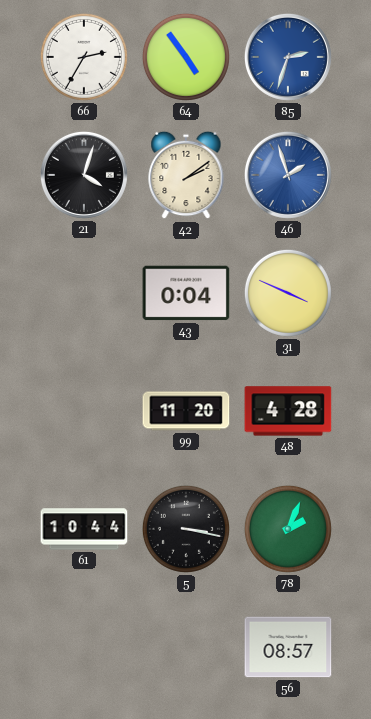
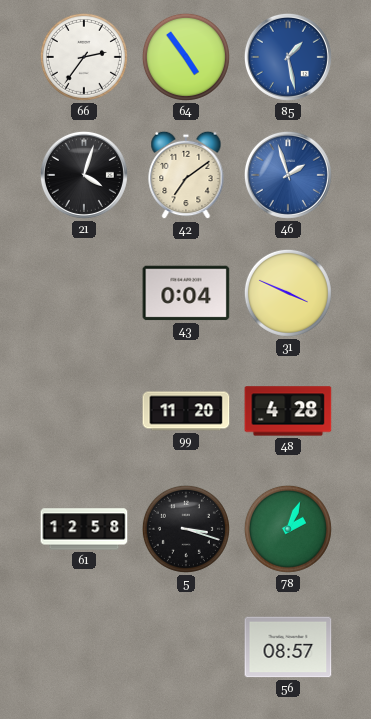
66: 2:35 -> 2:36 (84, 57)
85: 2:33 -> 1:28 (288, 57)
42: 2:09 -> 7:09 (186, 175)
61: 10:44 -> 12:58 (84, 529)
5: 3:17 -> 3:18 (186, 529)
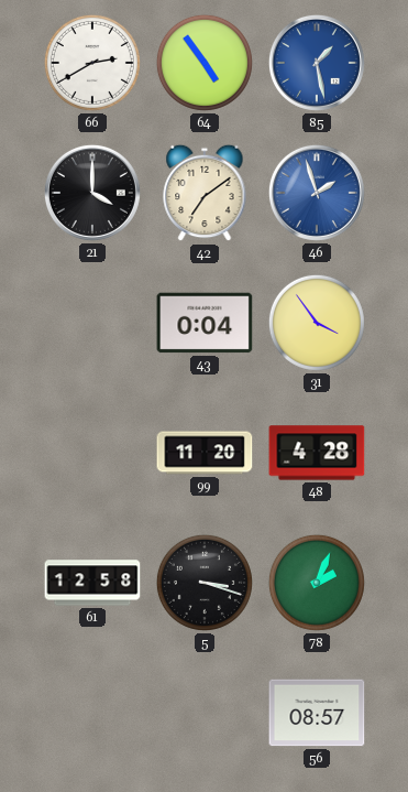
66: 2:36 -> 2:40 (92, 63)
21: 4:03 -> 4:00 (92, 193)
31: 3:49 -> 3:54 (317, 323)
